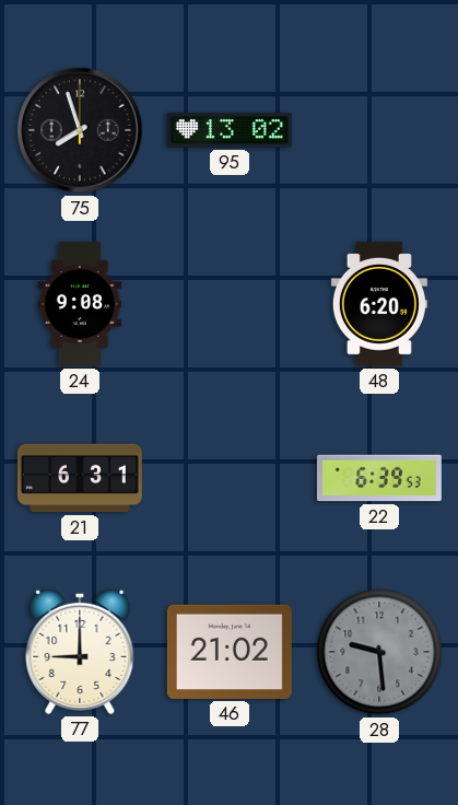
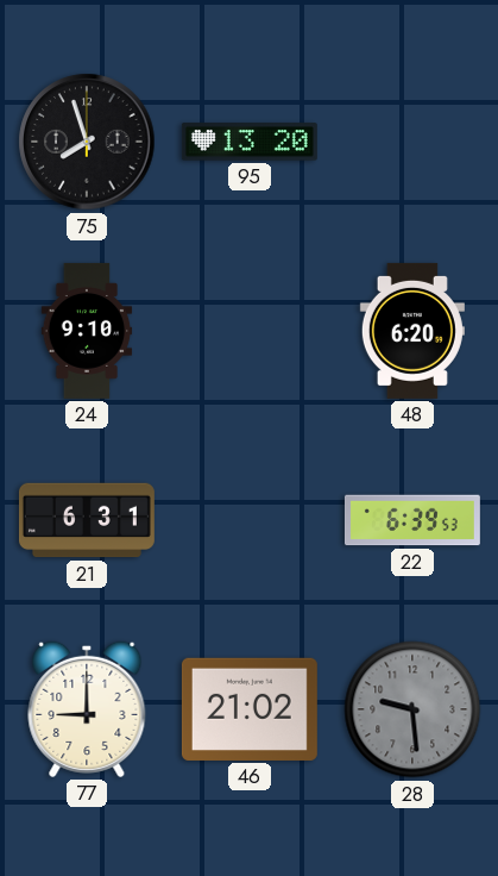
95: 13:02 -> 13:20 (250, 142)
24: 9:08 -> 9:10 (87, 331)
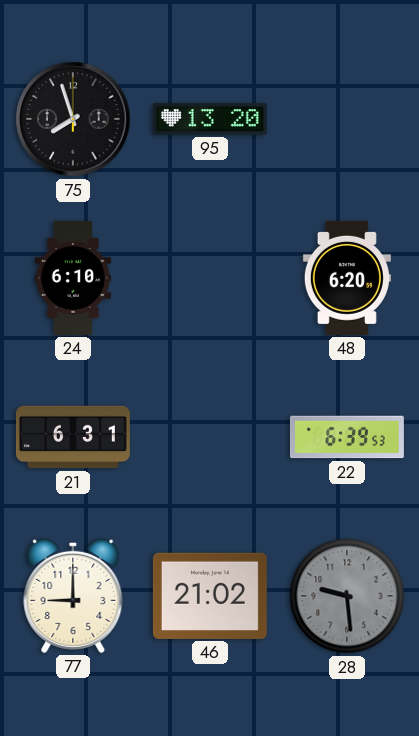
24: 9:10 -> 6:10 (73, 278)
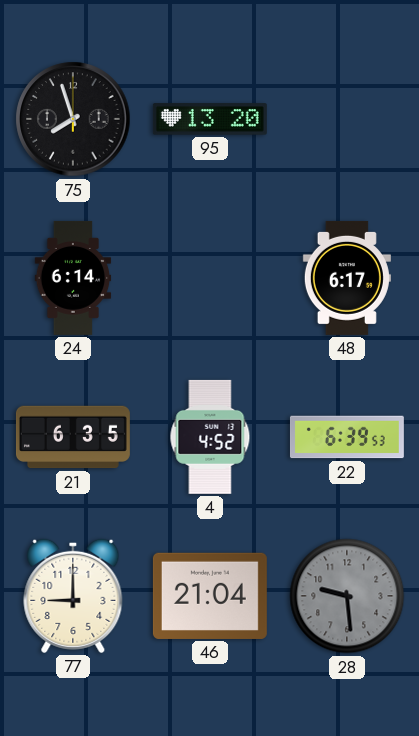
24: 6:10 -> 6:14 (73, 278)
48: 6:20 -> 6:17 (347, 278)
21: 6:31 -> 6:35 (73, 437)
4: none -> 4:52 (210, 437)
46: 21:02 -> 21:04 (210, 596)
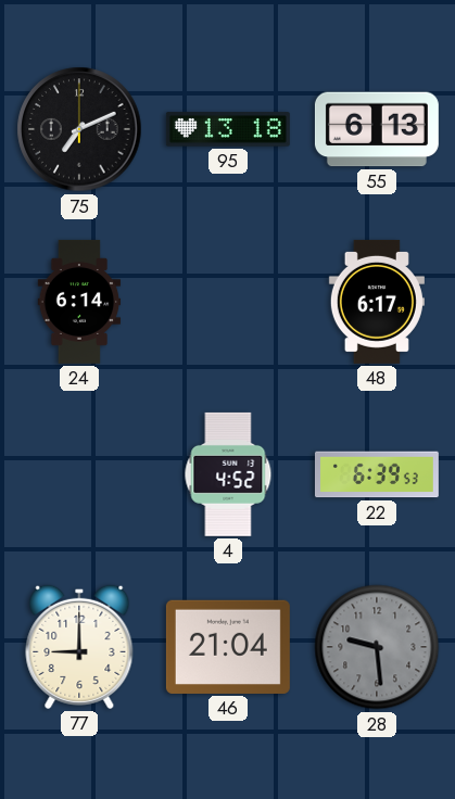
75: 7:57 -> 7:11 (79, 129)
95: 13:20 -> 13:18 (228, 129)
55: none -> 6:13 (377, 129)
21: 6:35 -> none (73, 437)
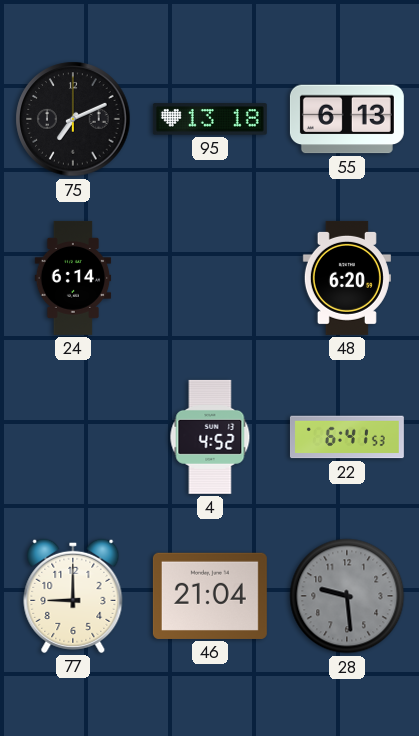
48: 6:17 -> 6:20 (347, 278)
22: 6:39 -> 6:41 (347, 437)
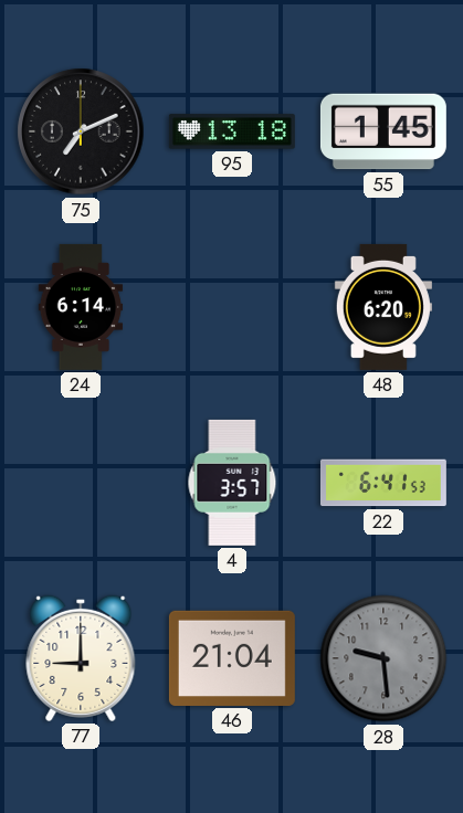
55: 6:13 -> 1:45 (383, 131)
4: 4:52 -> 3:57 (232, 483)
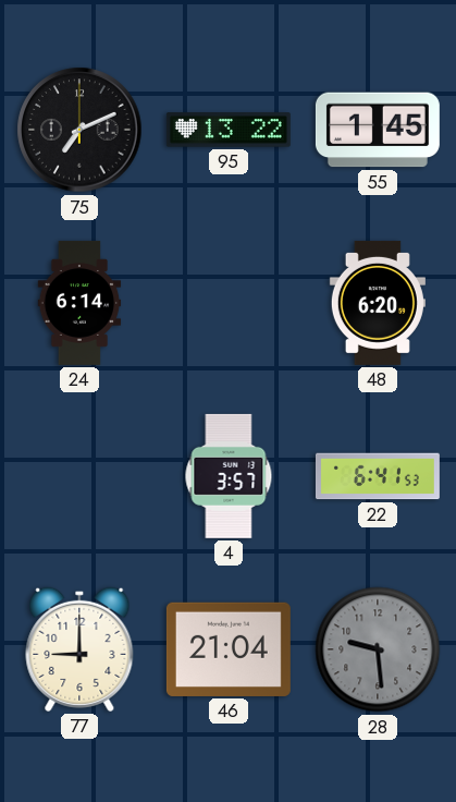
95: 13:18 -> 13:22 (229, 130)
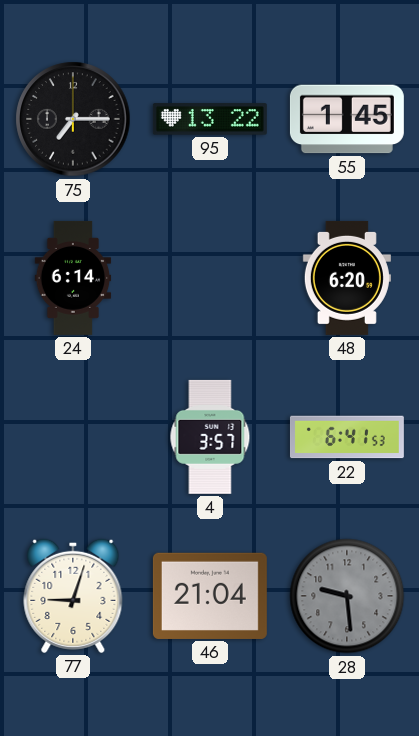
75: 7:11 -> 7:15 (73, 119)
77: 9:00 -> 9:03 (73, 596)
